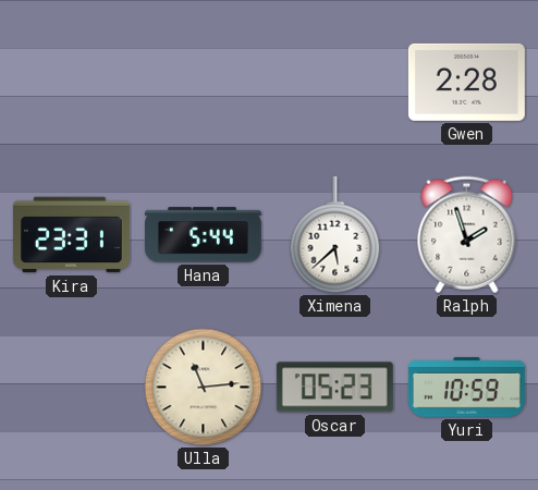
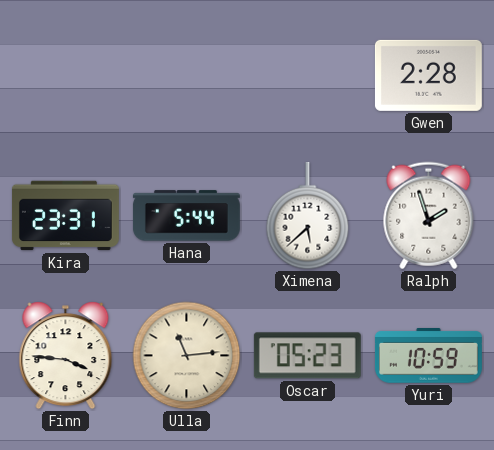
Finn: none -> 3:46 (66, 356)
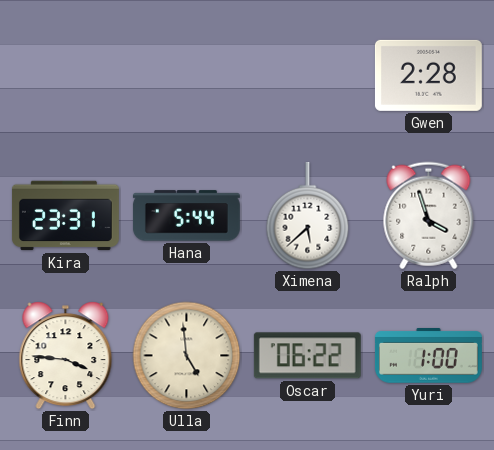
Ralph: 1:57 -> 3:57 (429, 216)
Ulla: 11:14 -> 4:59 (187, 356)
Oscar: 05:23 -> 06:22 (307, 356)
Yuri: 10:59 -> 1:00 (428, 356)
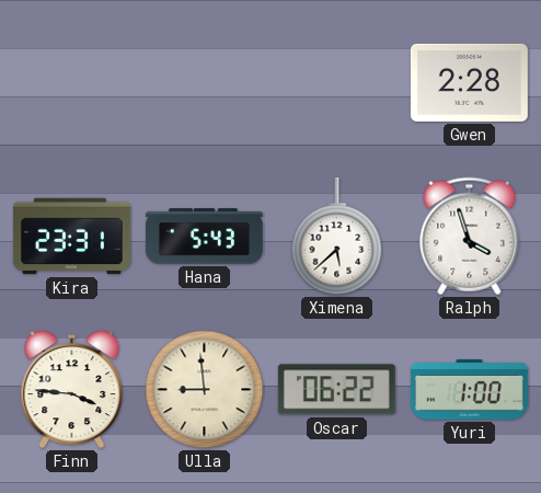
Hana: 5:44 -> 5:43 (204, 237)
Ulla: 4:59 -> 8:59 (205, 390)
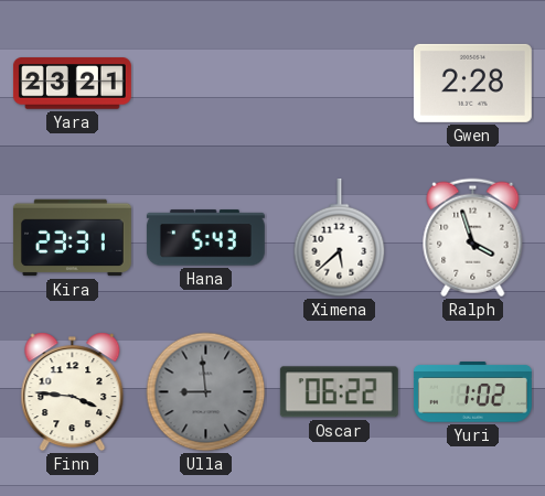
Yara: none -> 23:21 (72, 84)
Ulla dial: cream -> grey (206, 392)
Yuri: 1:00 -> 1:02 (472, 392)
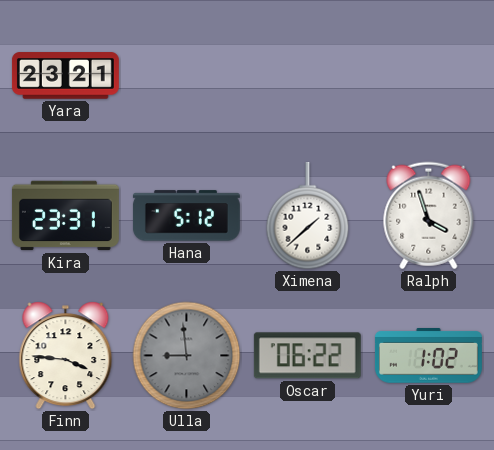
Gwen: 2:28 -> none (472, 83)
Hana: 5:43 -> 5:12 (186, 216)
Ximena: 5:38 -> 1:38 (308, 216)
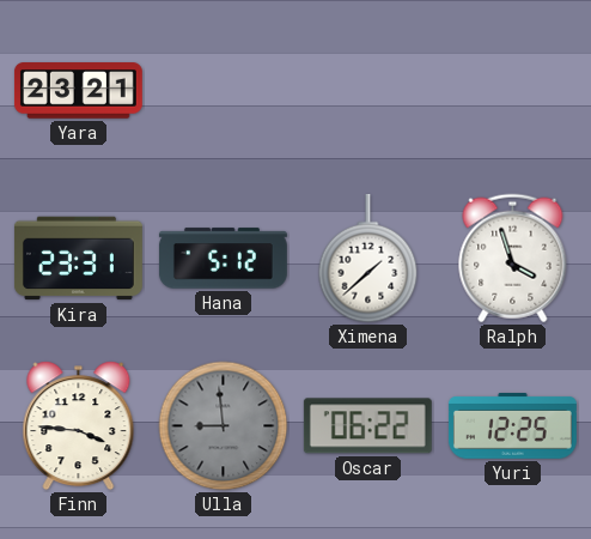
Yuri: 1:02 -> 12:25 (512, 426)
